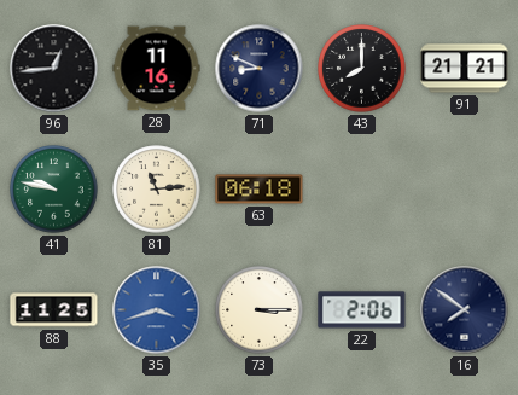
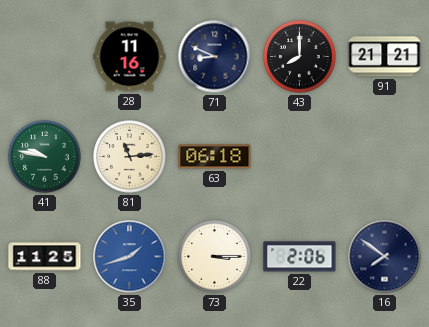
96: 12:44 -> none (54, 69)
35: 3:42 -> 1:42 (130, 257)
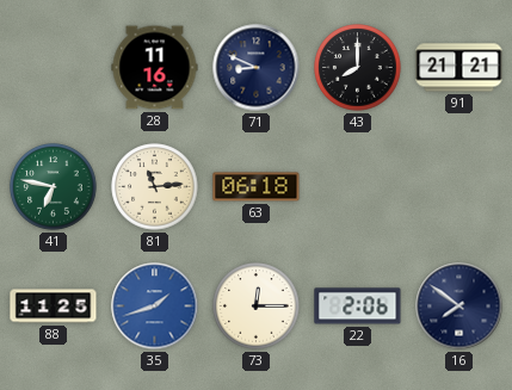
41: 9:47 -> 6:47 (54, 187)
73: 3:15 -> 12:15 (257, 307)
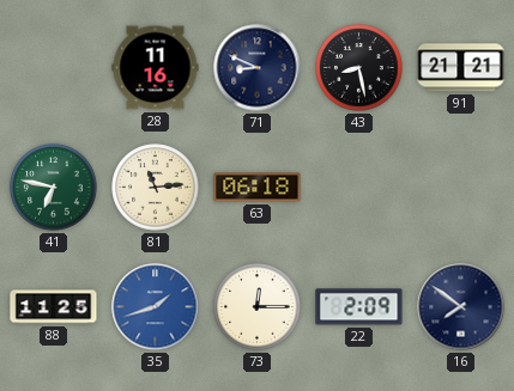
43: 8:00 -> 8:28 (359, 68)
22: 2:06 -> 2:09 (359, 307)
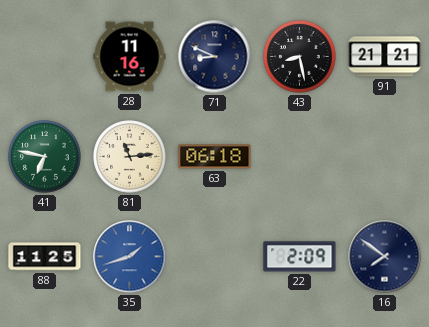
73: 12:15 -> none (258, 307)
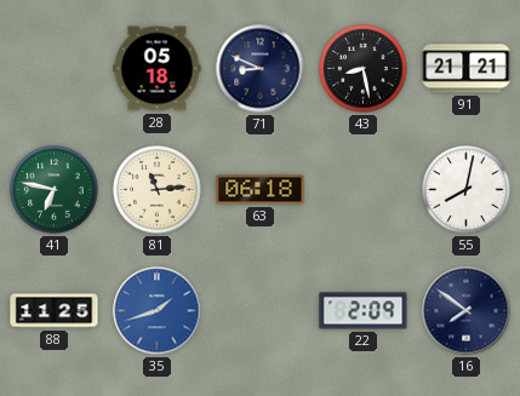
28: 11:16 -> 05:18 (158, 69)
55: none -> 8:02 (467, 190)
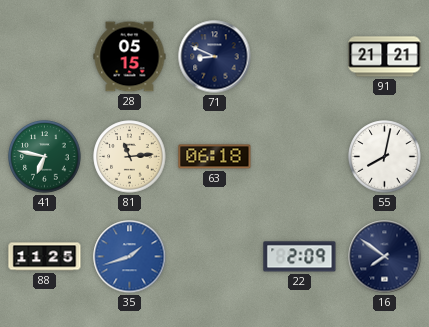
28: 05:18 -> 05:15 (130, 57)
43: 8:28 -> none (364, 69)
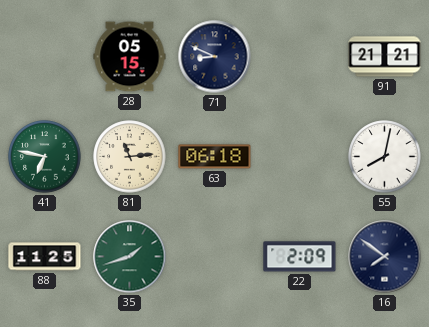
35 dial: blue -> green (130, 257)
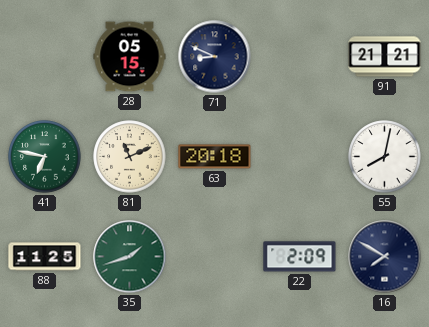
81: 11:14 -> 11:11 (130, 157)
63: 06:18 -> 20:18 (215, 157)
16: 7:51 -> 7:50 (385, 257)
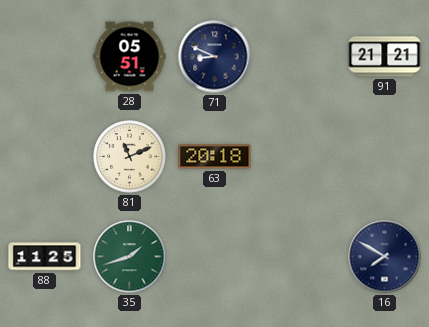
28: 05:15 -> 05:51 (130, 57)
41: 6:47 -> none (45, 157)
55: 8:02 -> none (385, 157)
22: 2:09 -> none (300, 257)
